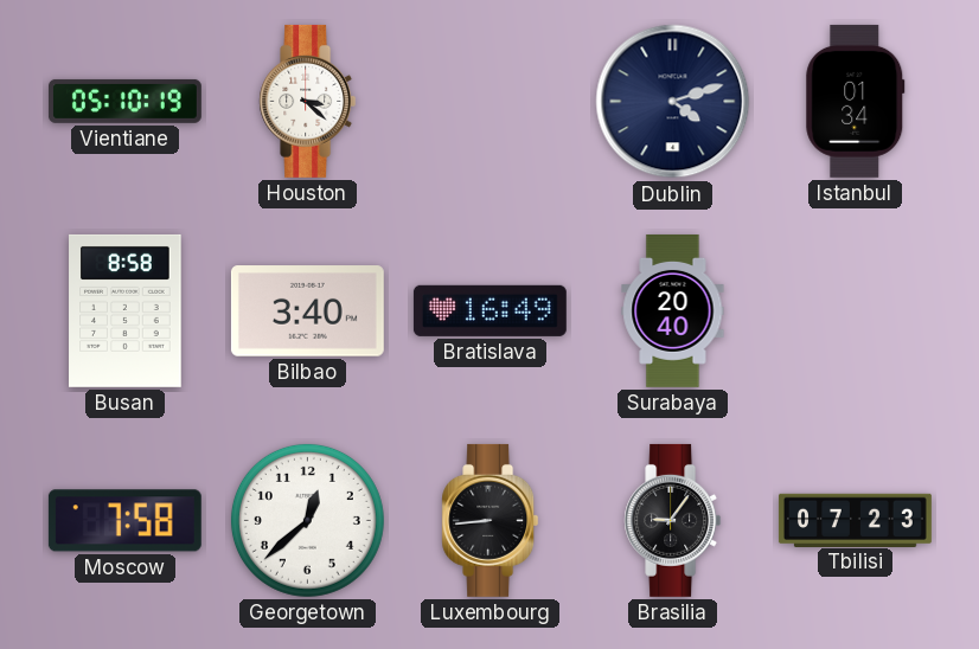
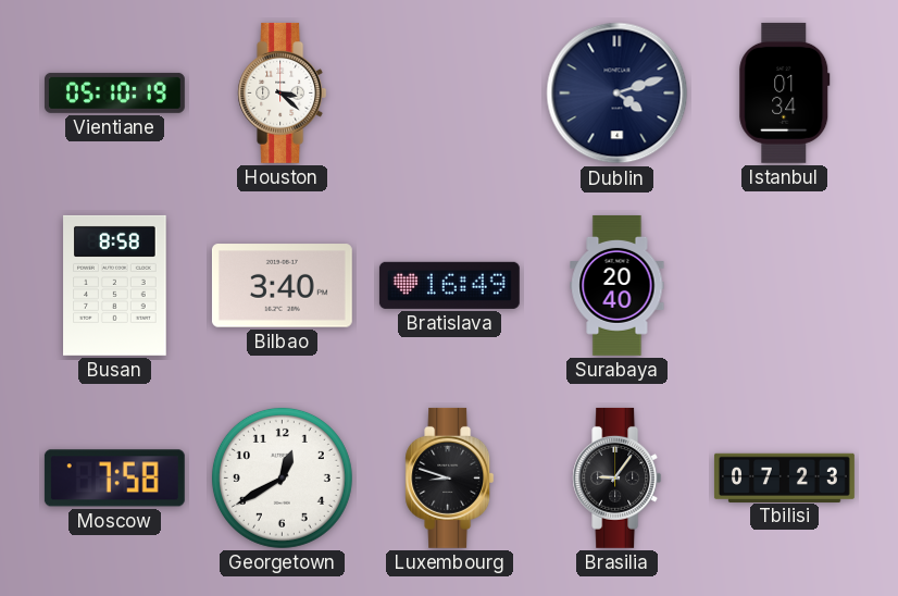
Georgetown: 12:38 -> 12:40 (282, 477)
Luxembourg: 8:44 -> 8:48 (450, 477)
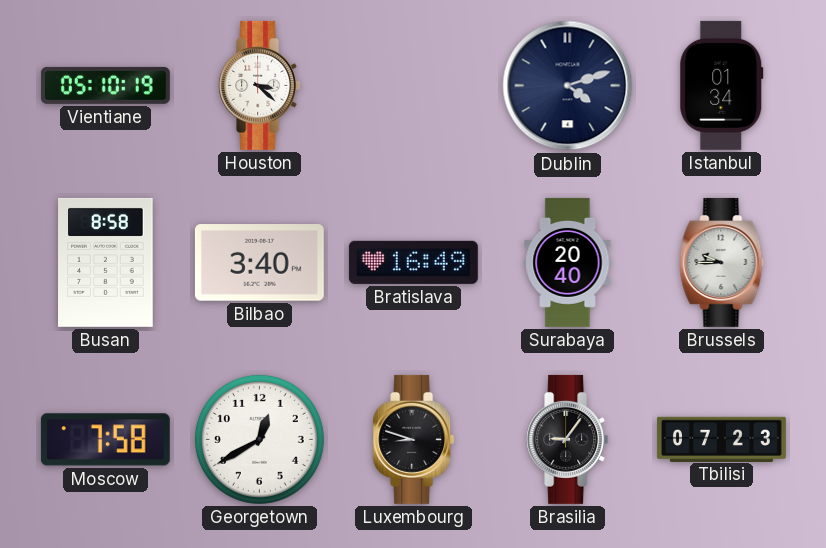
Brussels: none -> 9:45 (722, 262)
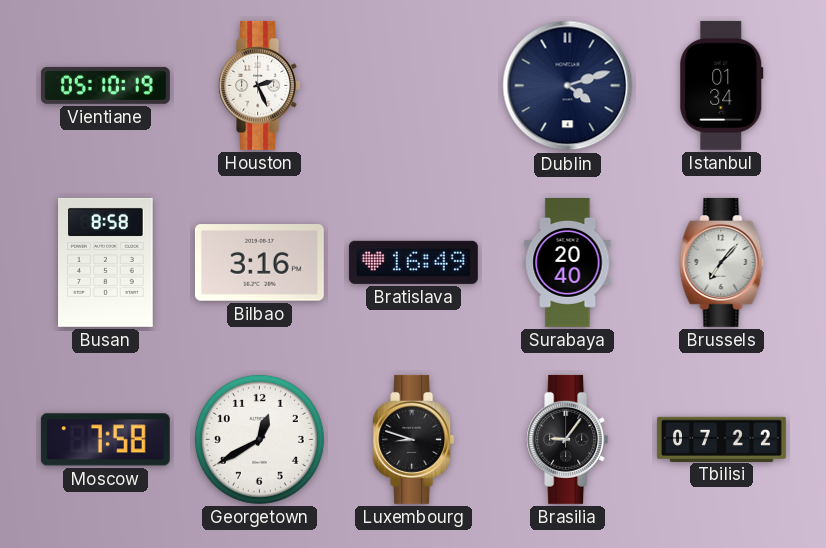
Houston: 3:22 -> 2:26 (260, 85)
Bilbao: 3:40 -> 3:16 (259, 263)
Brussels: 9:45 -> 7:07 (722, 262)
Tbilisi: 07:23 -> 07:22 (721, 439)
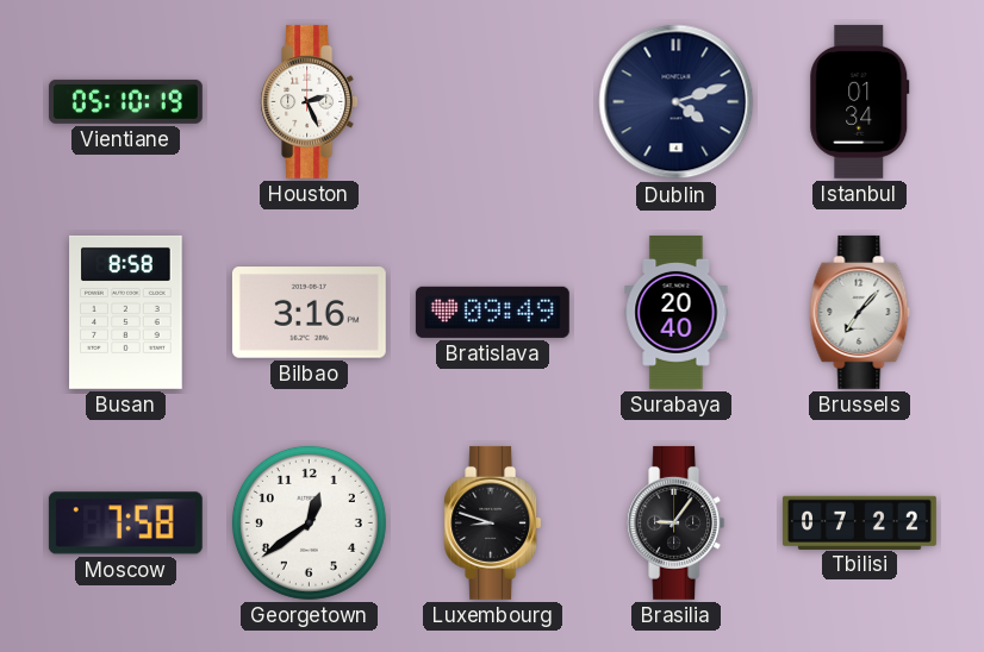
Bratislava: 16:49 -> 09:49 (492, 312)
Georgetown: 12:40 -> 12:39 (309, 522)
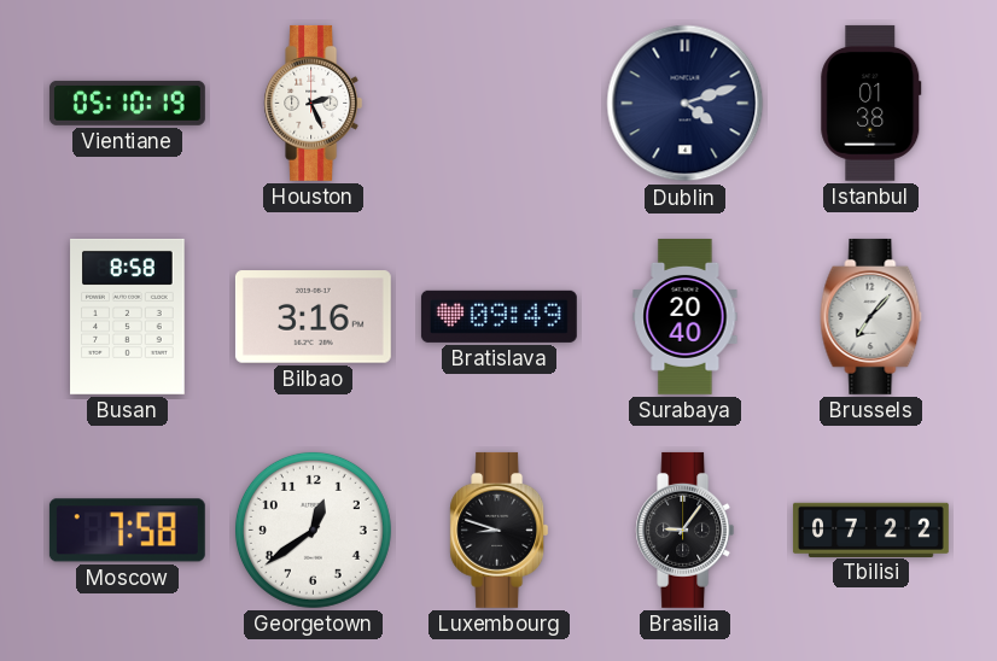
Istanbul: 01:34 -> 01:38 (871, 103)
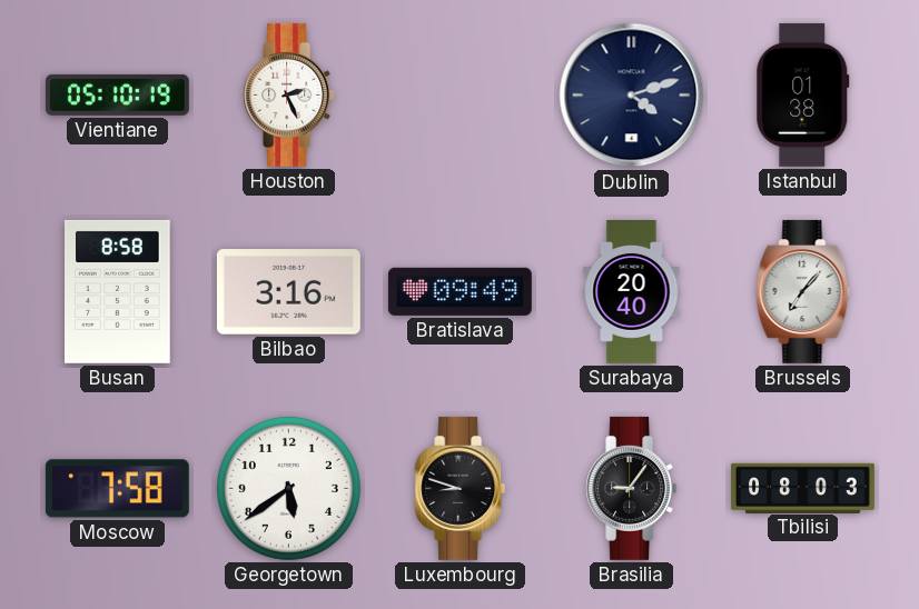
Georgetown: 12:39 -> 5:39 (288, 488)
Tbilisi: 07:22 -> 08:03 (802, 488)
